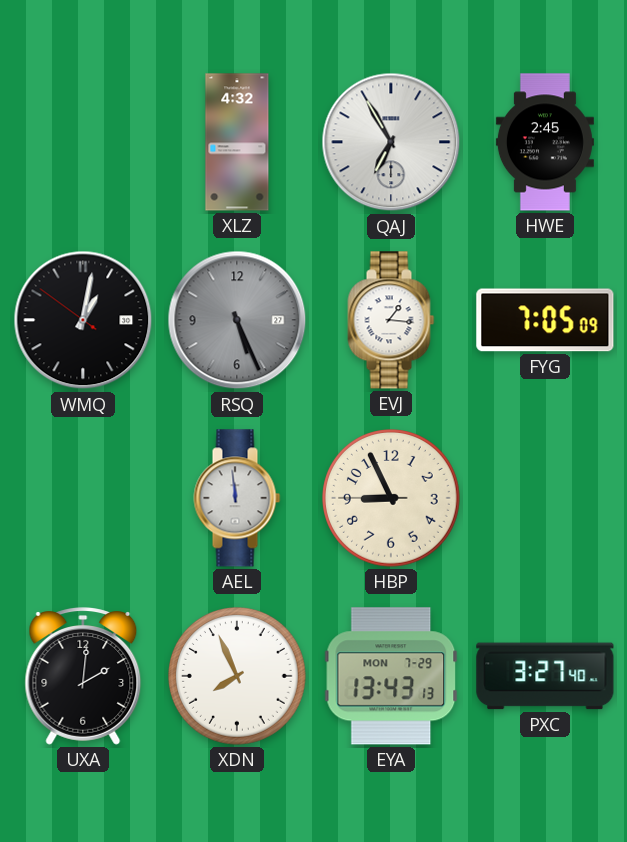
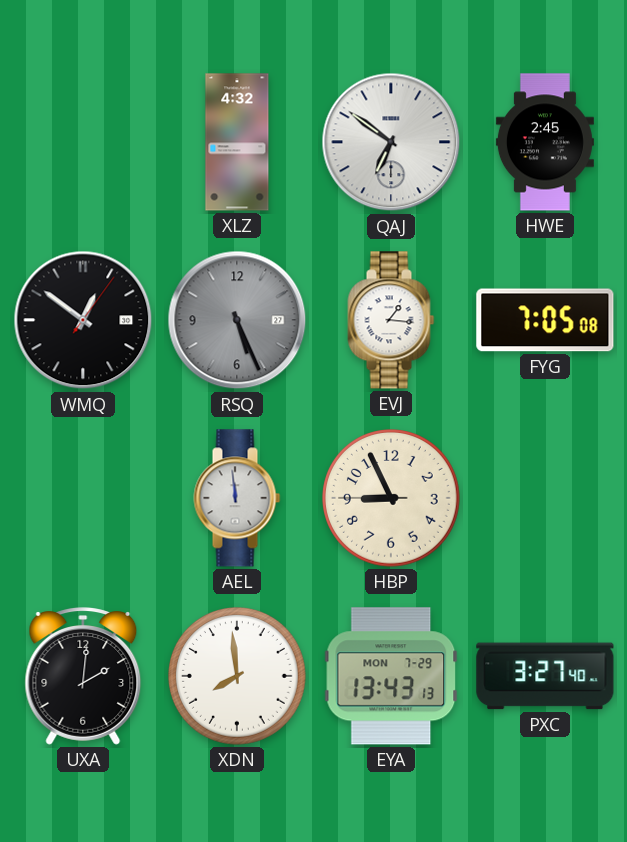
QAJ: 6:55 -> 6:51 (391, 142)
WMQ: 1:01 -> 12:51 (83, 320)
FYG: 7:05:09 -> 7:05:08 (545, 320)
XDN: 7:56 -> 7:59 (238, 677)
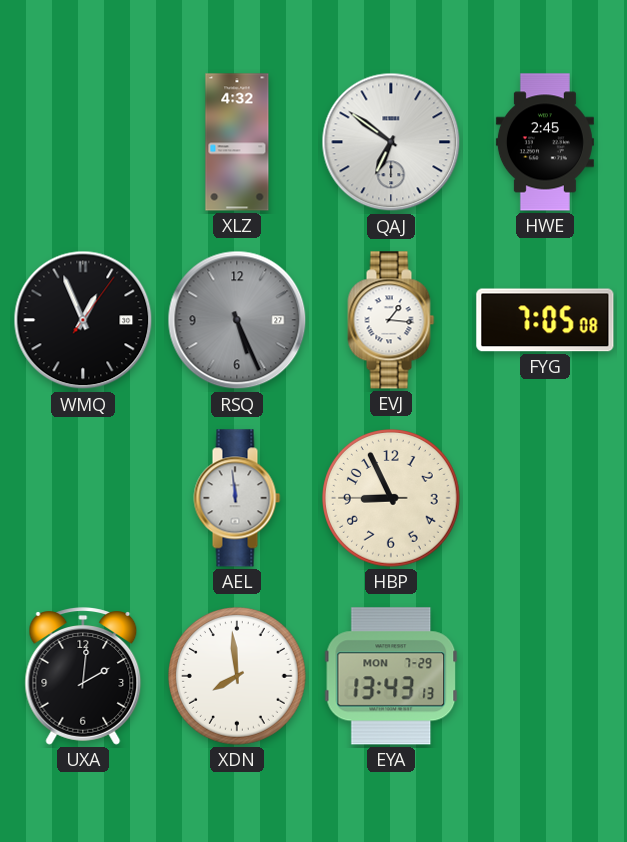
WMQ: 12:51 -> 12:56 (83, 320)
PXC: 3:27 -> none (545, 676)
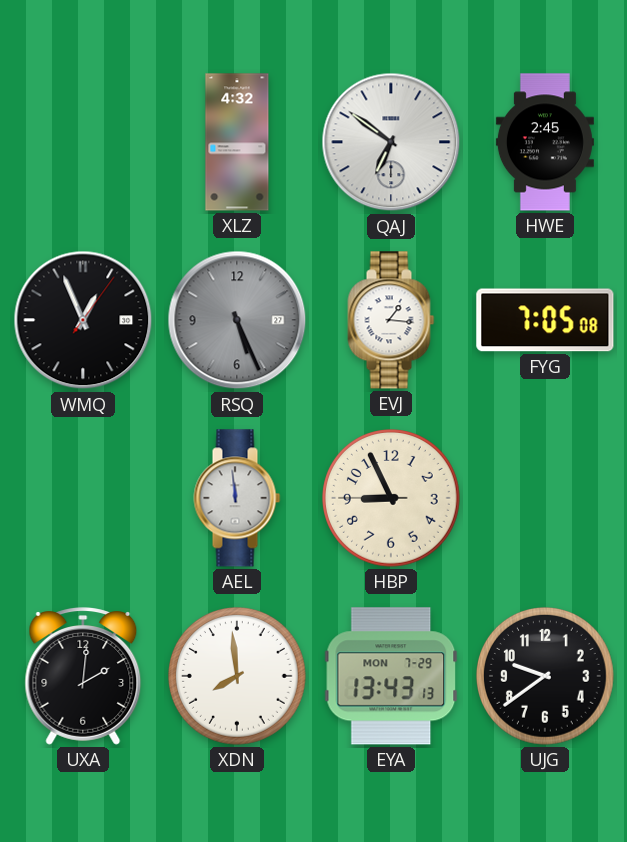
UJG: none -> 9:39 (546, 677)
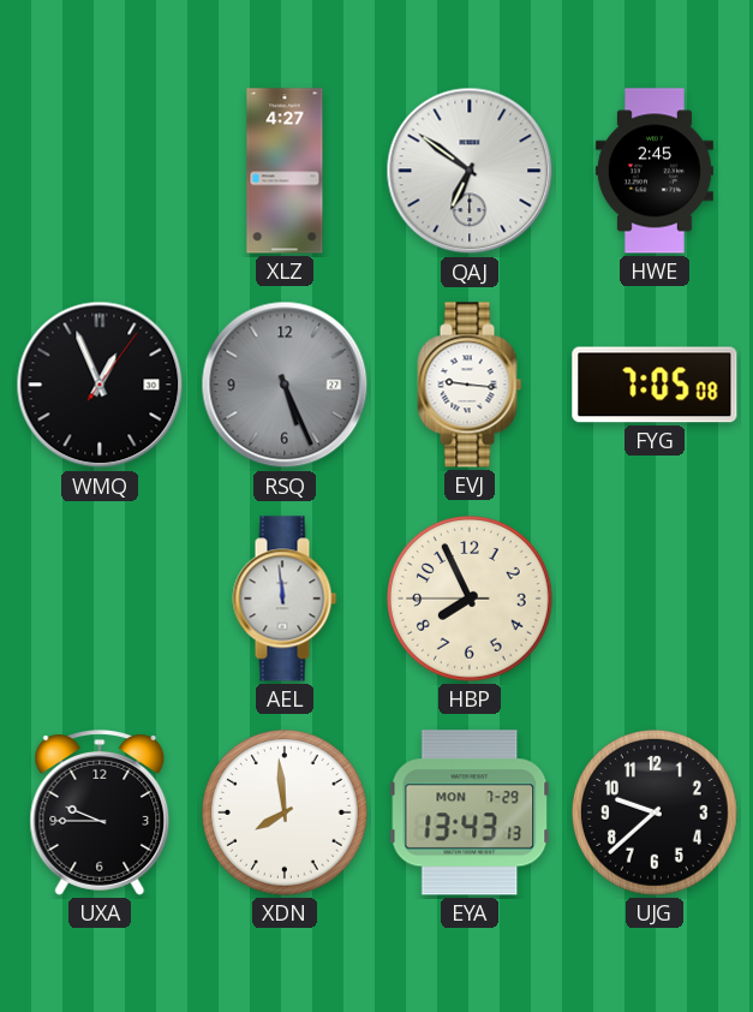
XLZ: 4:32 -> 4:27 (285, 171)
EVJ: 1:16 -> 9:16 (470, 385)
HBP: 8:55 -> 7:55 (471, 600)
UXA: 2:01 -> 9:45 (100, 812)
UJG: 9:39 -> 9:38 (656, 814)
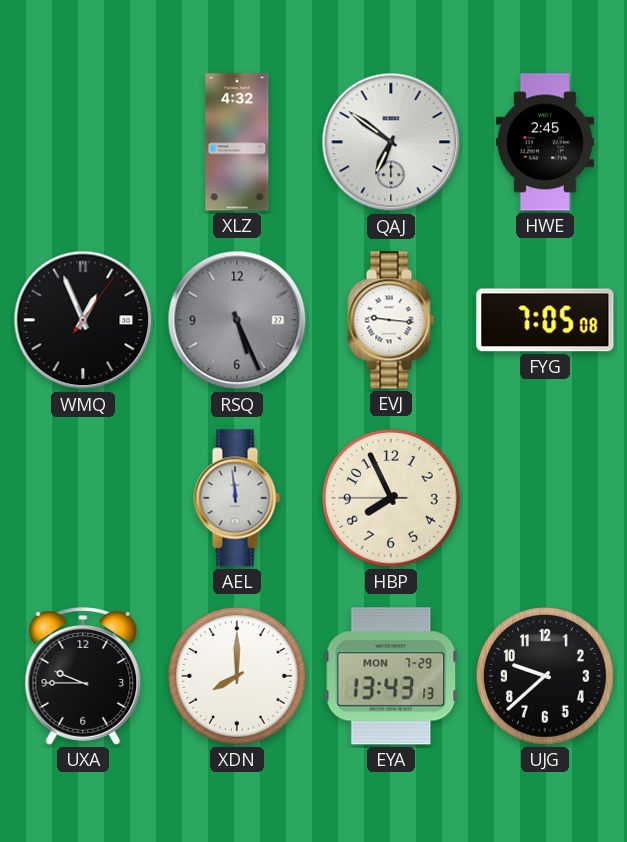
XLZ: 4:27 -> 4:32 (237, 142)
XDN: 7:59 -> 8:00 (238, 677)
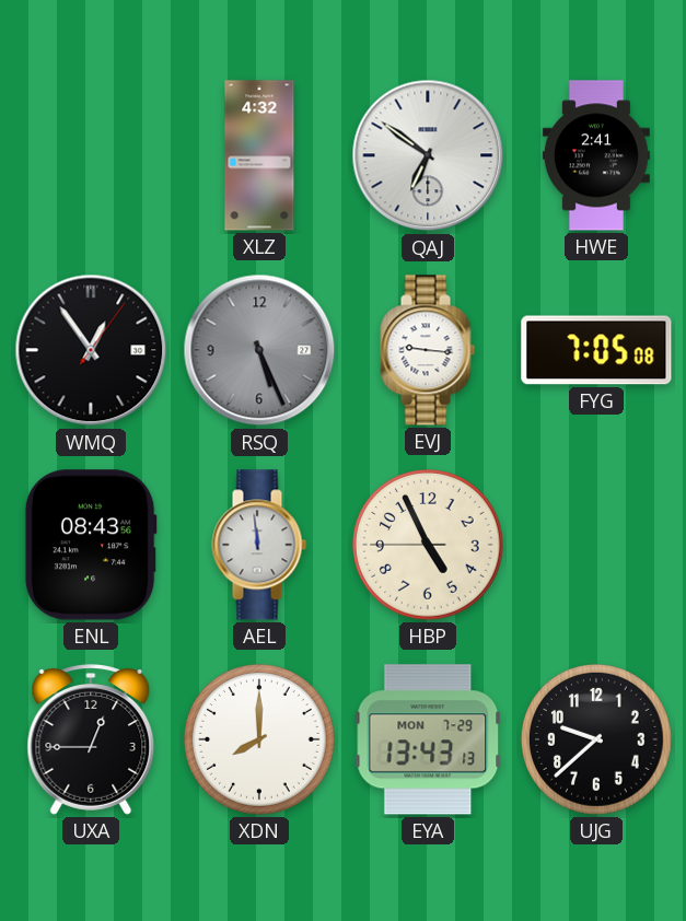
HWE: 2:45 -> 2:41 (596, 155)
WMQ: 12:56 -> 12:54 (91, 350)
ENL: none -> 08:43 (91, 545)
HBP: 7:55 -> 4:55 (429, 546)
UXA: 9:45 -> 12:45 (91, 739)
